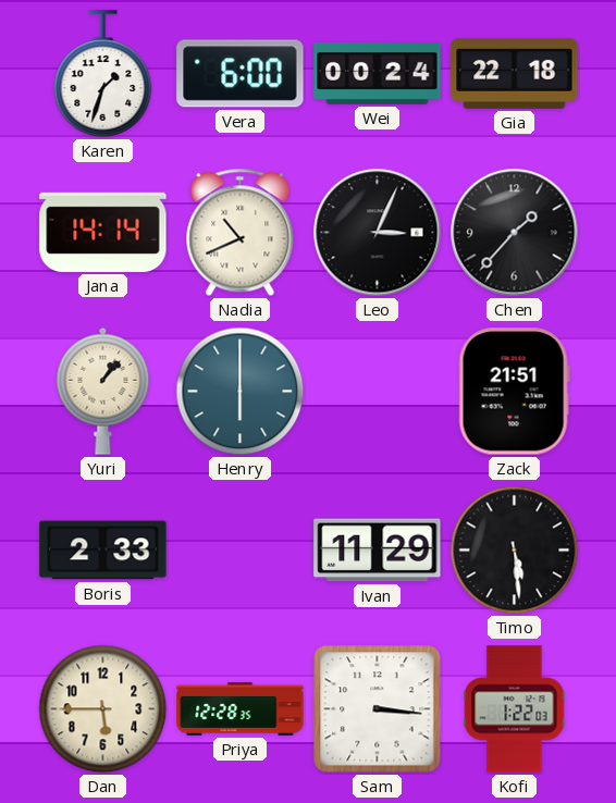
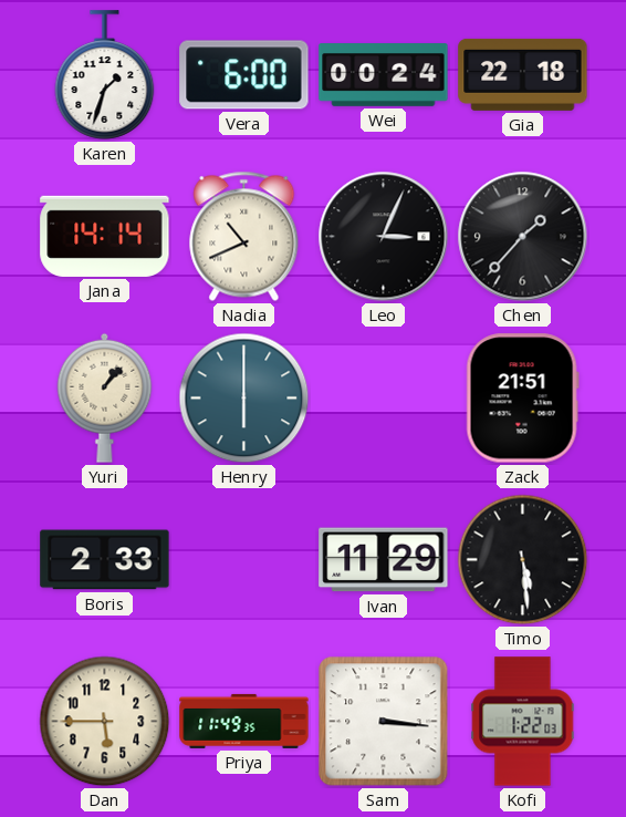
Priya: 12:28 -> 11:49 (244, 721)
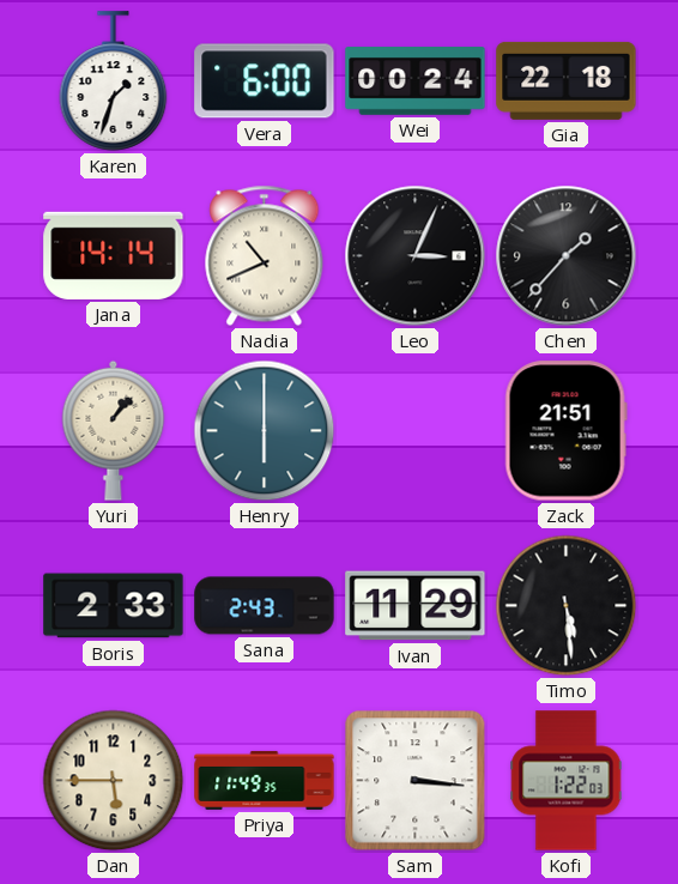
Sana: none -> 2:43 (265, 606)
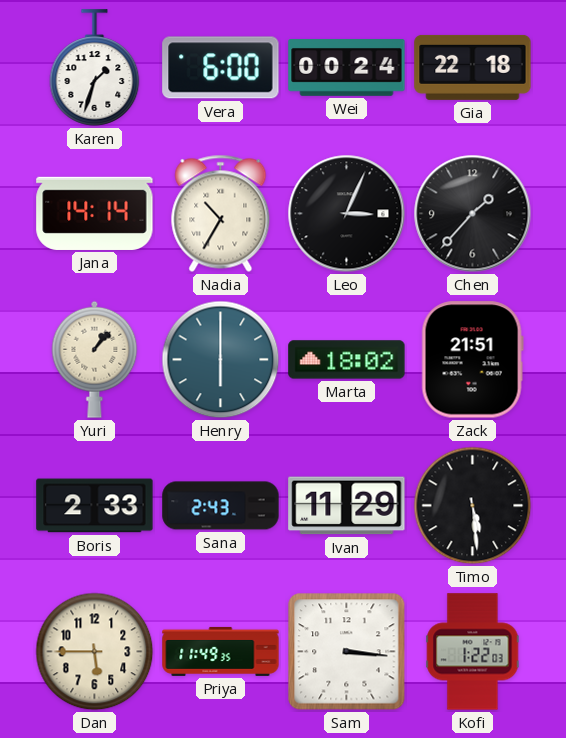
Nadia: 10:41 -> 10:35 (221, 213)
Marta: none -> 18:02 (347, 360)
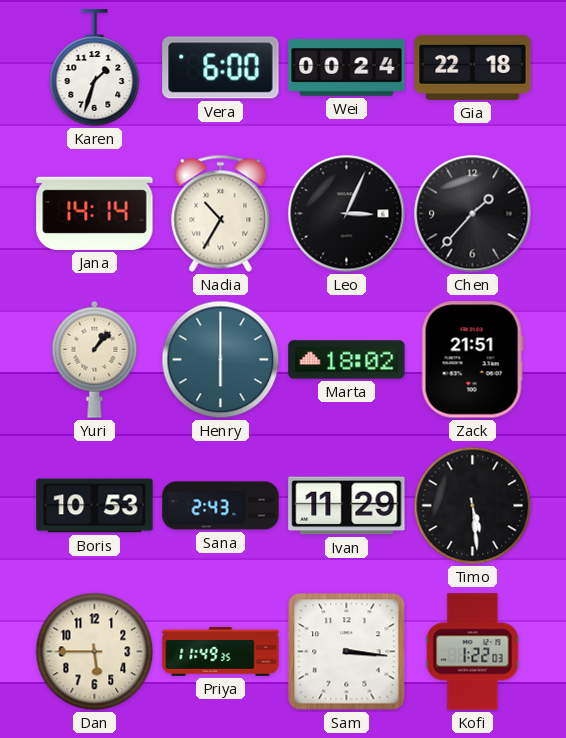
Boris: 2:33 -> 10:53 (95, 506)
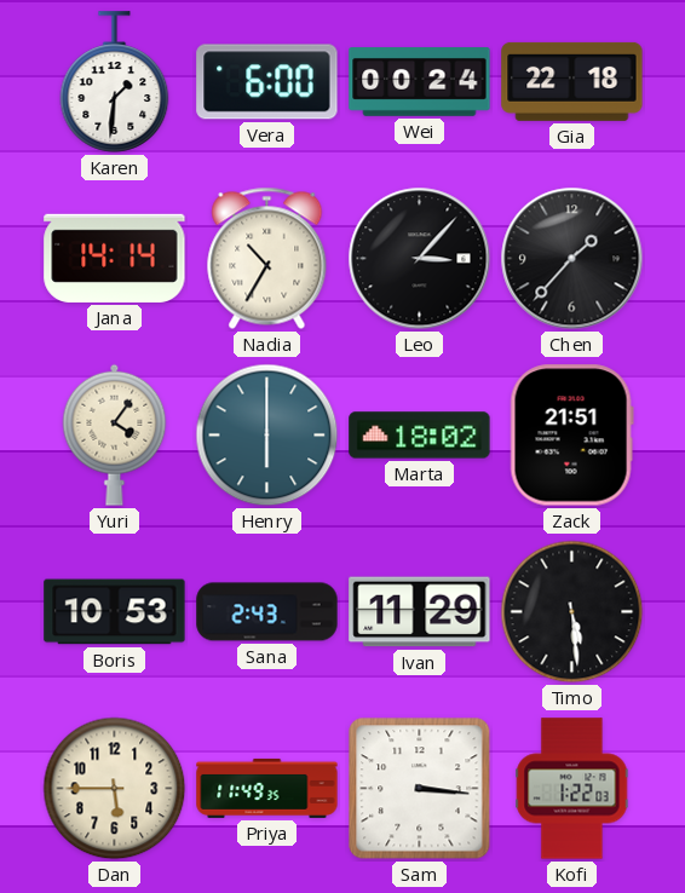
Karen: 1:33 -> 1:31 (115, 82)
Leo: 3:04 -> 3:07 (420, 259)
Yuri: 1:07 -> 4:06 (115, 434)
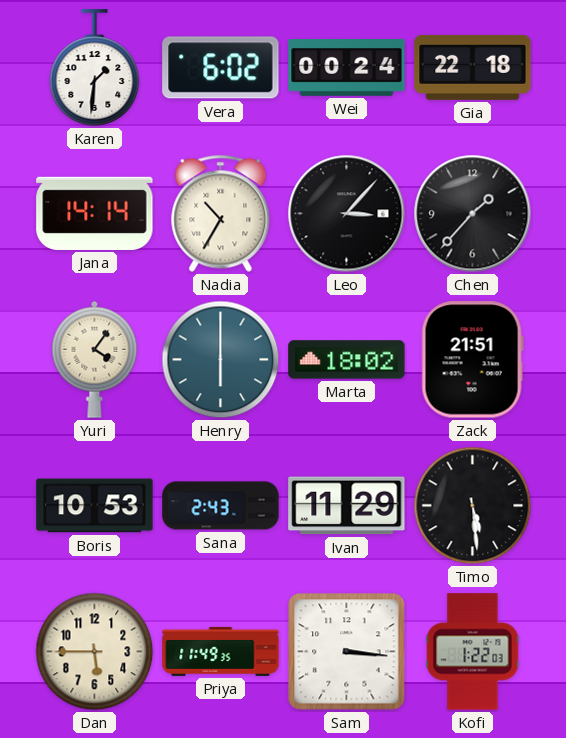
Vera: 6:00 -> 6:02 (221, 68)
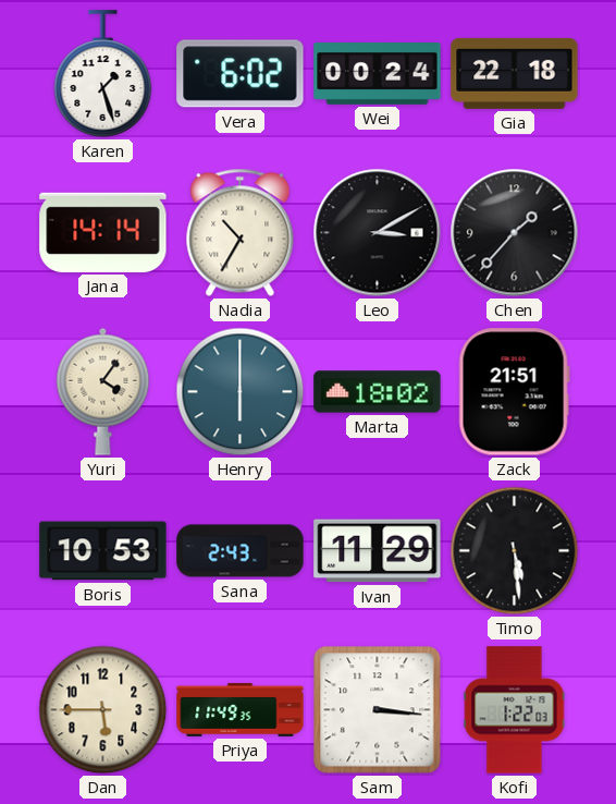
Karen: 1:31 -> 1:27 (103, 74)
Leo: 3:07 -> 3:10 (378, 233)
